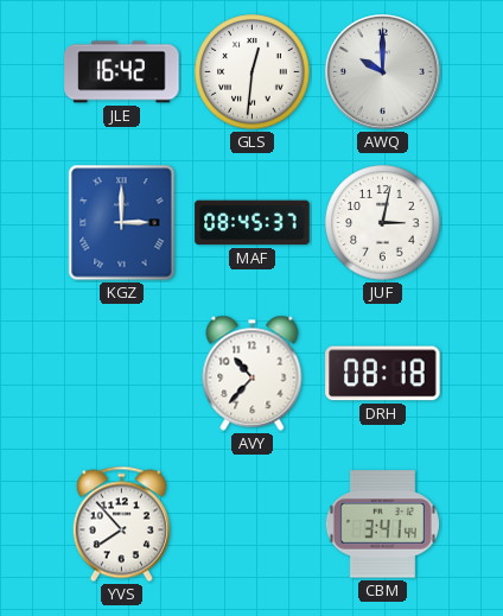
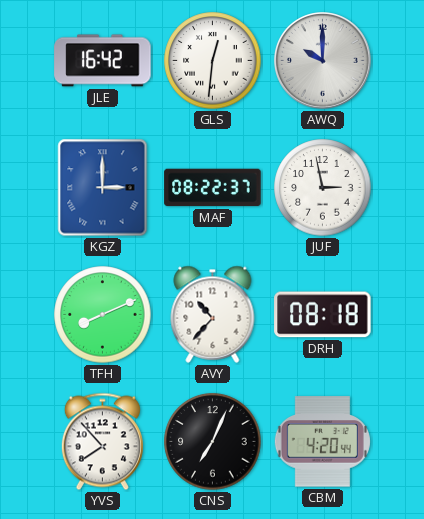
MAF: 08:45 -> 08:22 (213, 188)
JUF: 3:02 -> 2:58 (323, 188)
TFH: none -> 8:11 (103, 315)
CNS: none -> 7:04 (213, 442)
CBM: 3:41 -> 4:20 (322, 442)
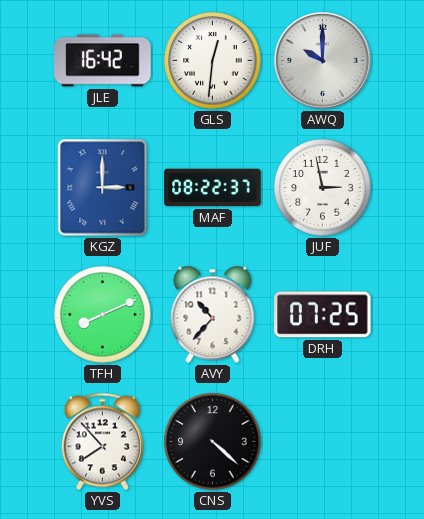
DRH: 08:18 -> 07:25 (323, 315)
CNS: 7:04 -> 4:22 (213, 442)
CBM: 4:20 -> none (322, 442)
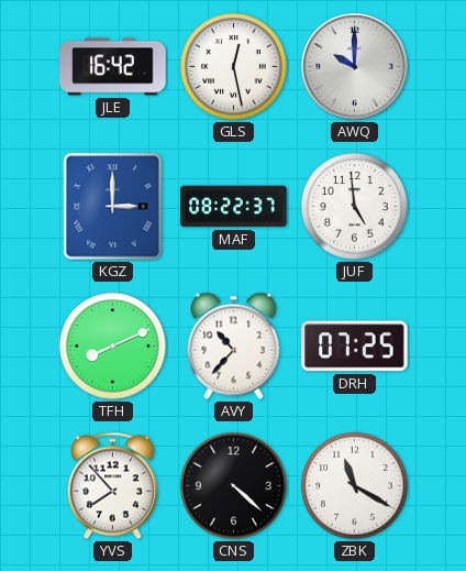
GLS: 12:31 -> 12:28 (234, 67)
JUF: 2:58 -> 4:59 (355, 207)
ZBK: none -> 11:20 (355, 486)
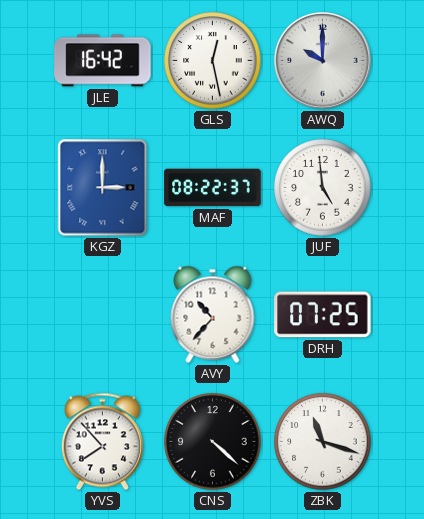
TFH: 8:11 -> none (113, 347)
ZBK: 11:20 -> 11:18 (323, 442)
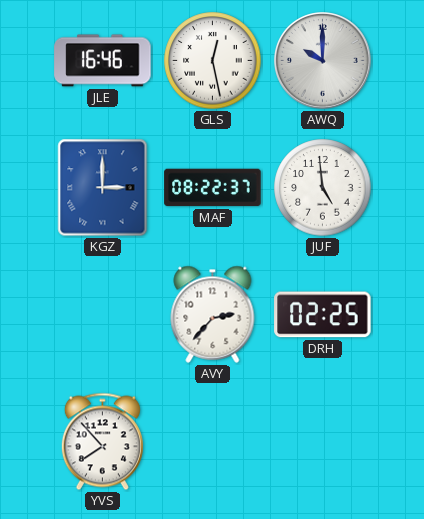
JLE: 16:42 -> 16:46 (103, 61)
AVY: 10:37 -> 2:37 (213, 314)
DRH: 07:25 -> 02:25 (323, 315)
CNS: 4:22 -> none (213, 442)
ZBK: 11:18 -> none (323, 442)
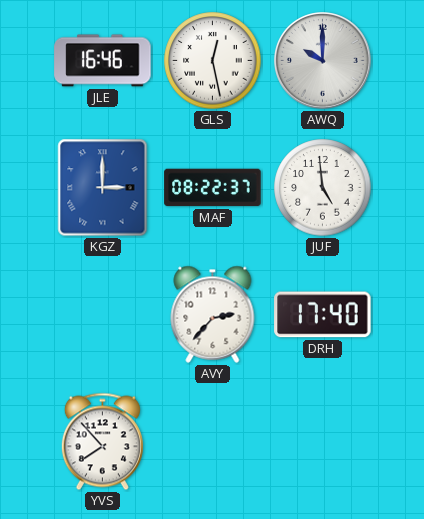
DRH: 02:25 -> 17:40 (323, 315)
